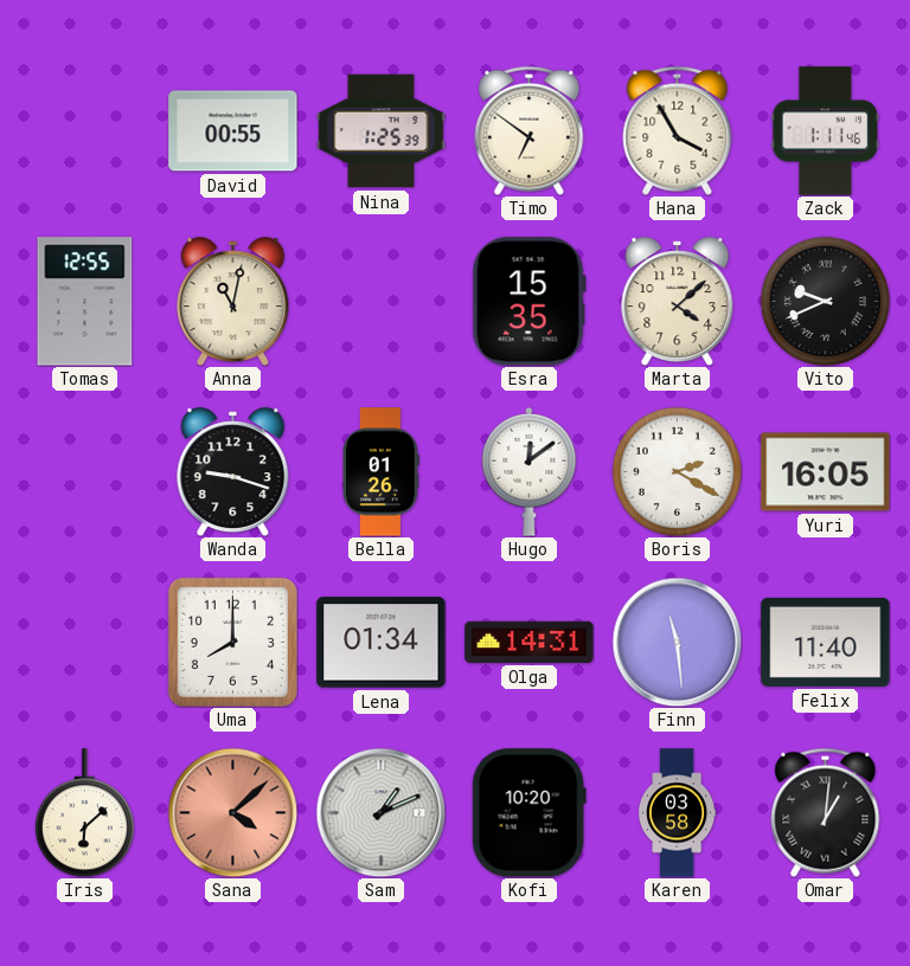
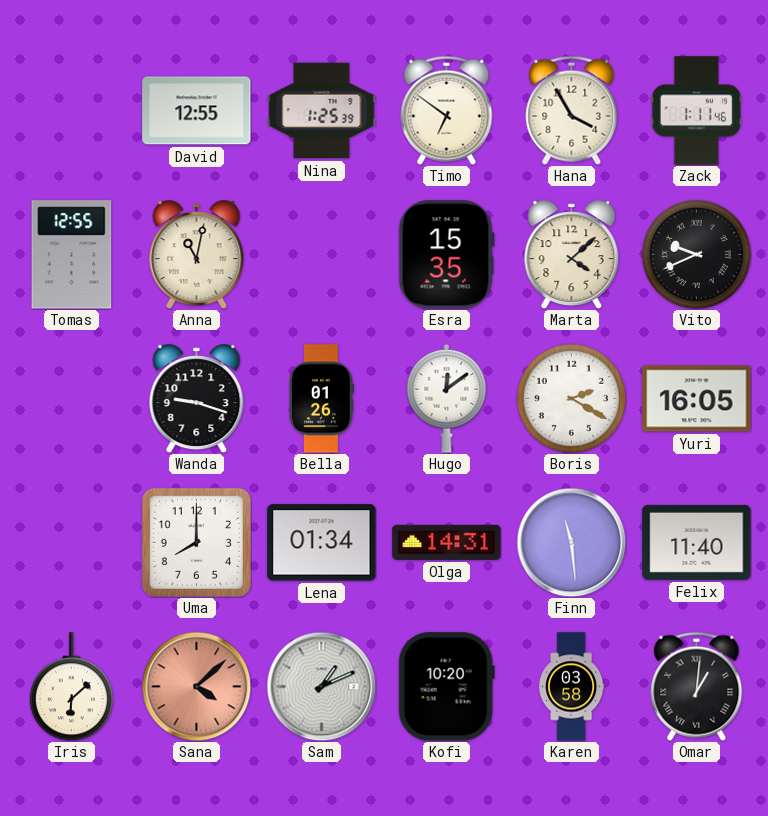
David: 00:55 -> 12:55 (197, 111)
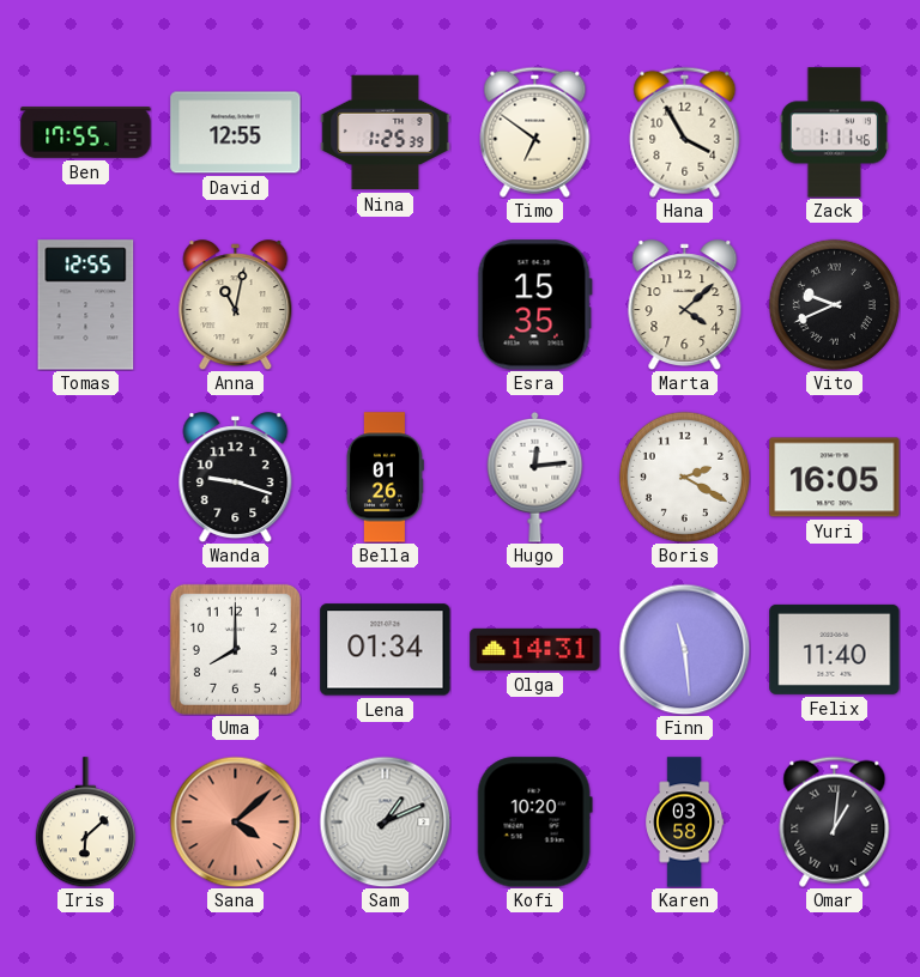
Ben: none -> 17:55 (86, 133)
Hugo: 12:09 -> 12:14 (535, 477)
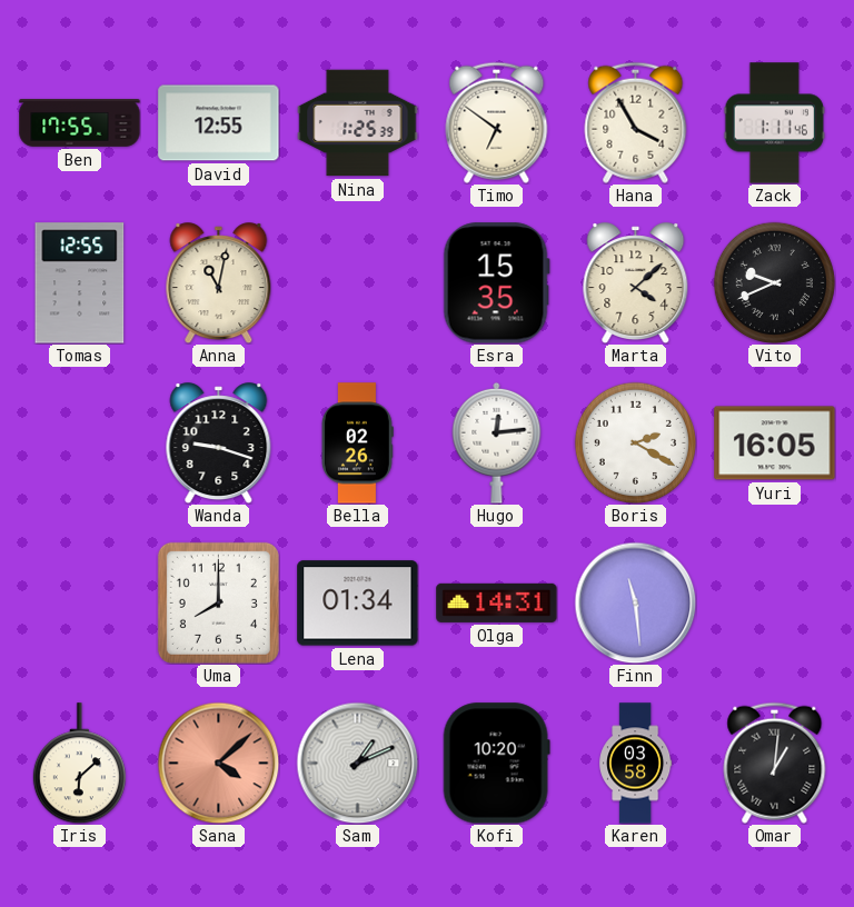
Bella: 01:26 -> 02:26 (357, 443)
Felix: 11:40 -> none (835, 649)
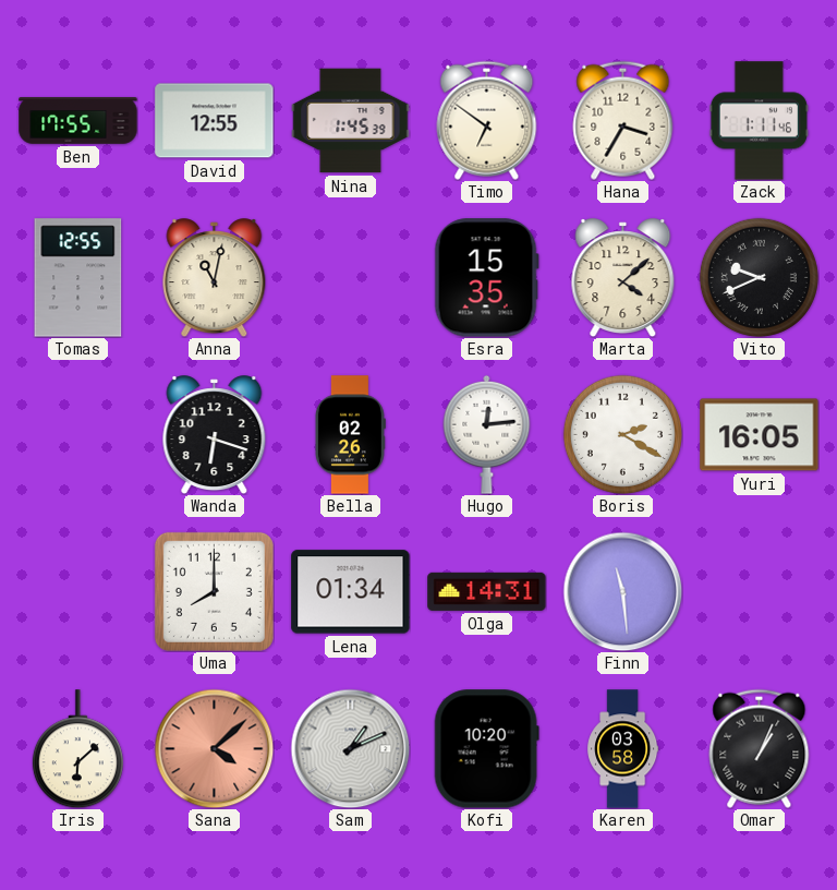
Nina: 1:25 -> 1:45 (351, 121)
Hana: 3:55 -> 3:35 (623, 120)
Wanda: 9:18 -> 6:18 (215, 435)
Omar: 1:01 -> 1:04 (760, 748)
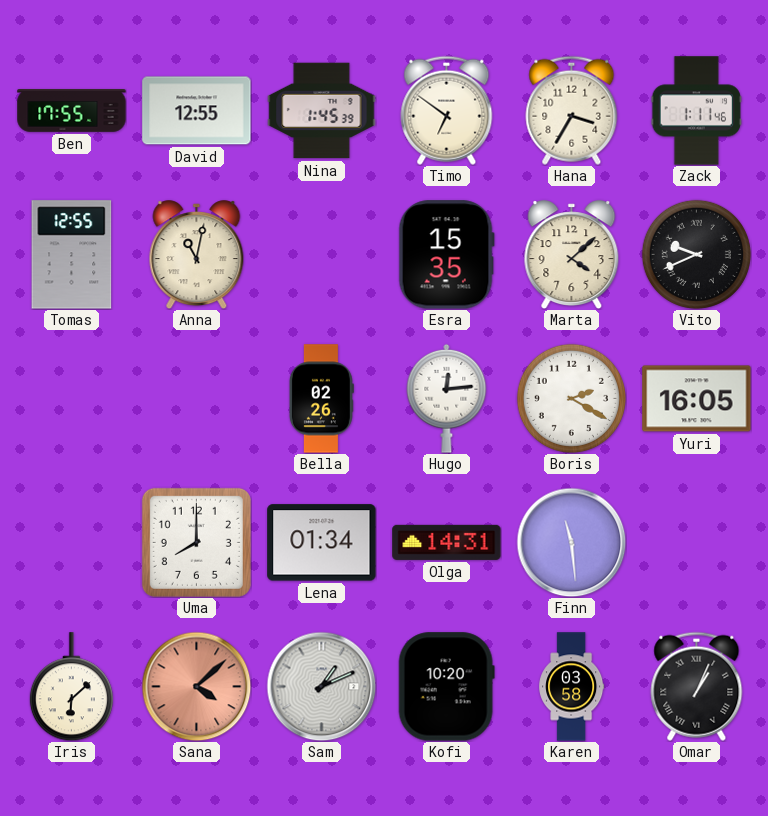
Wanda: 6:18 -> none (215, 435)
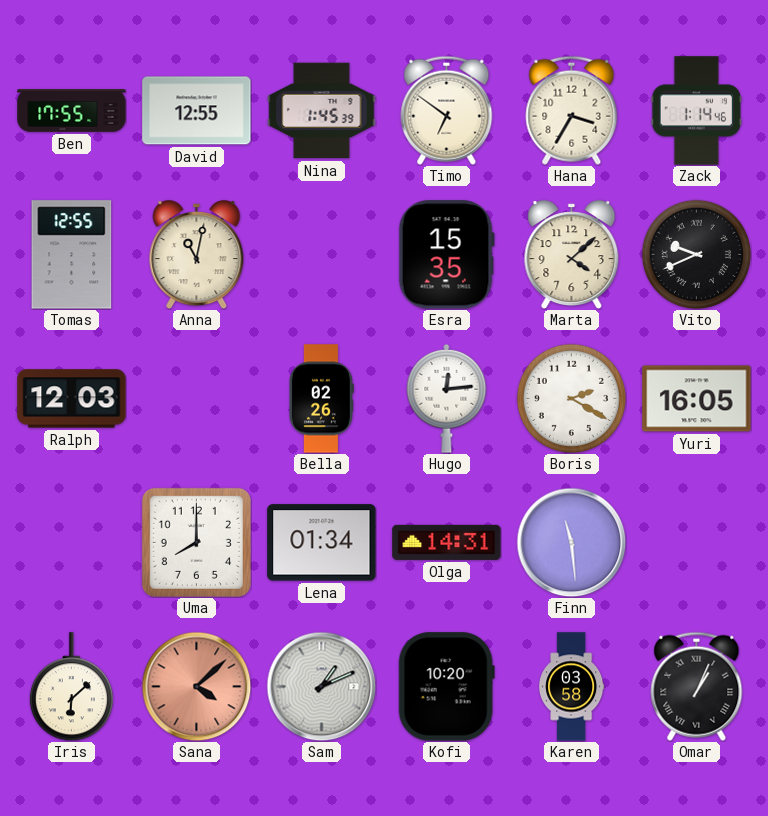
Zack: 1:11 -> 1:14 (696, 111)
Ralph: none -> 12:03 (72, 399)
